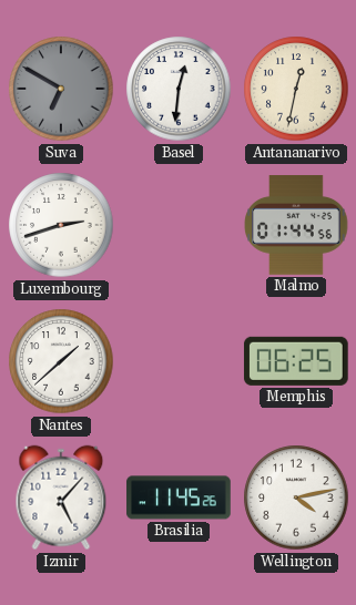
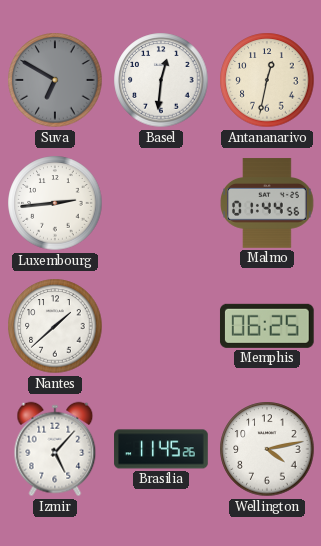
Luxembourg: 2:42 -> 2:44 (55, 203)
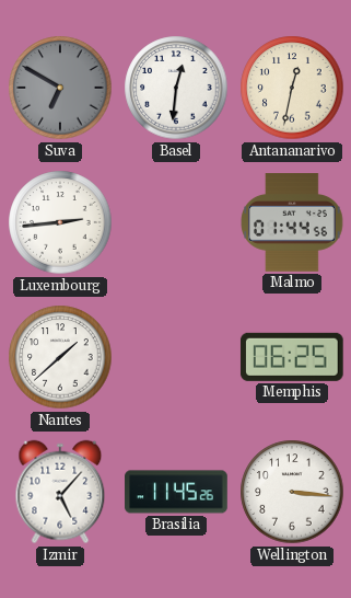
Wellington: 4:13 -> 3:16 (292, 492)
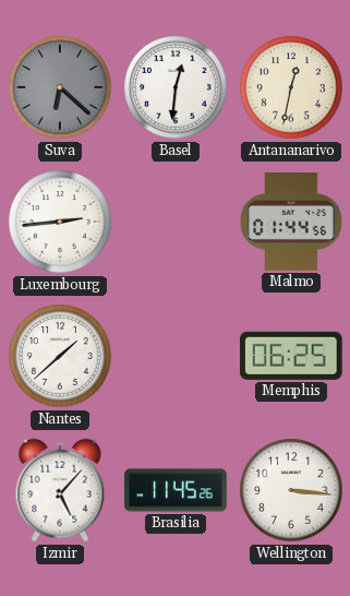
Suva: 6:50 -> 6:22 (60, 87)
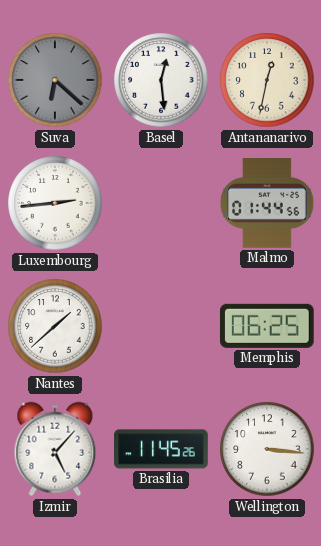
Basel: 12:31 -> 12:29 (161, 80)
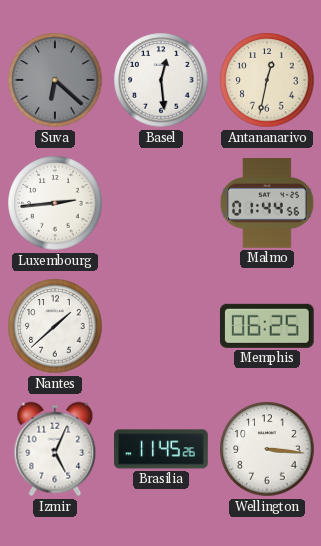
Izmir: 5:07 -> 5:04 (55, 449)
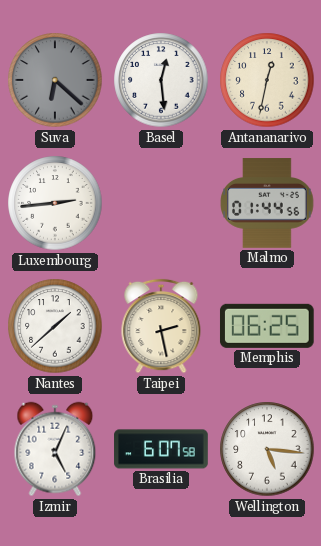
Taipei: none -> 2:28 (161, 326)
Brasilia: 11:45 -> 6:07 (161, 449)
Wellington: 3:16 -> 5:16 (267, 449)
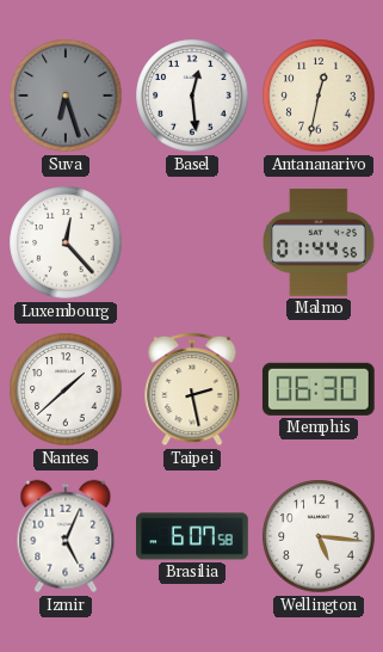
Suva: 6:22 -> 6:27 (66, 96)
Luxembourg: 2:44 -> 12:23 (66, 242)
Memphis: 06:25 -> 06:30 (319, 389)
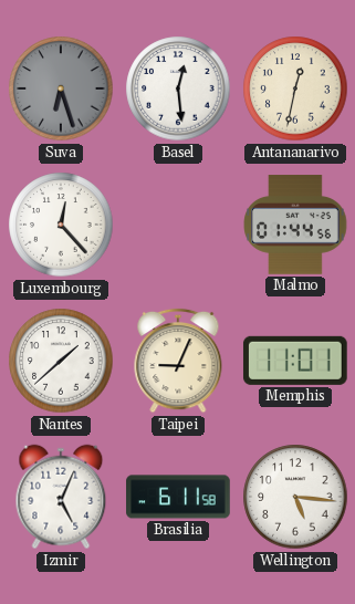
Taipei: 2:28 -> 9:04 (178, 361)
Memphis: 06:30 -> 11:01 (295, 361)
Brasilia: 6:07 -> 6:11 (178, 497)
